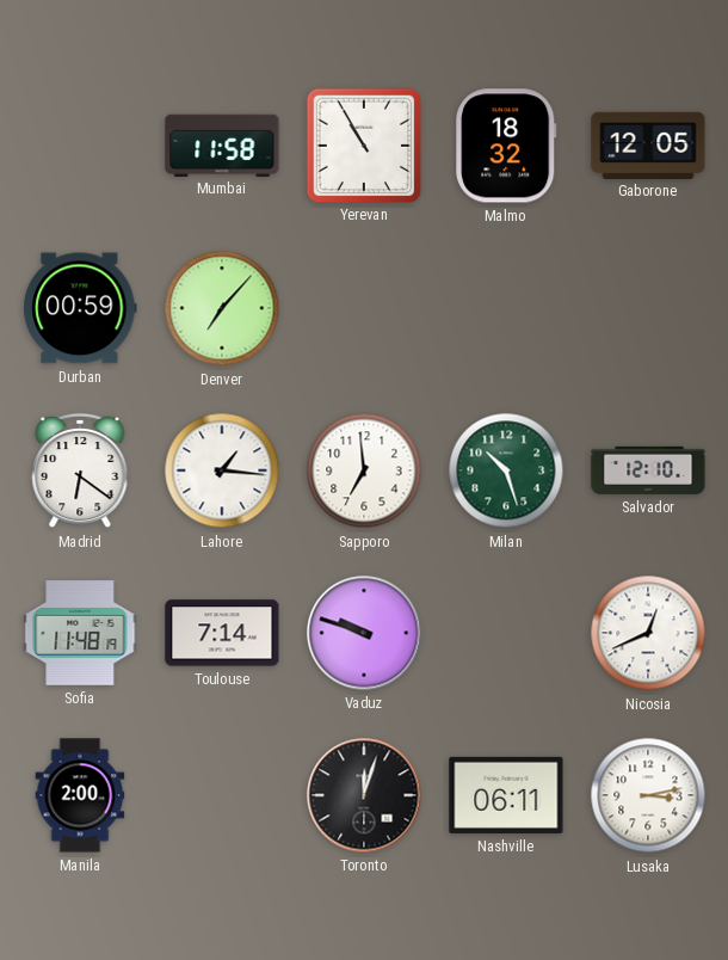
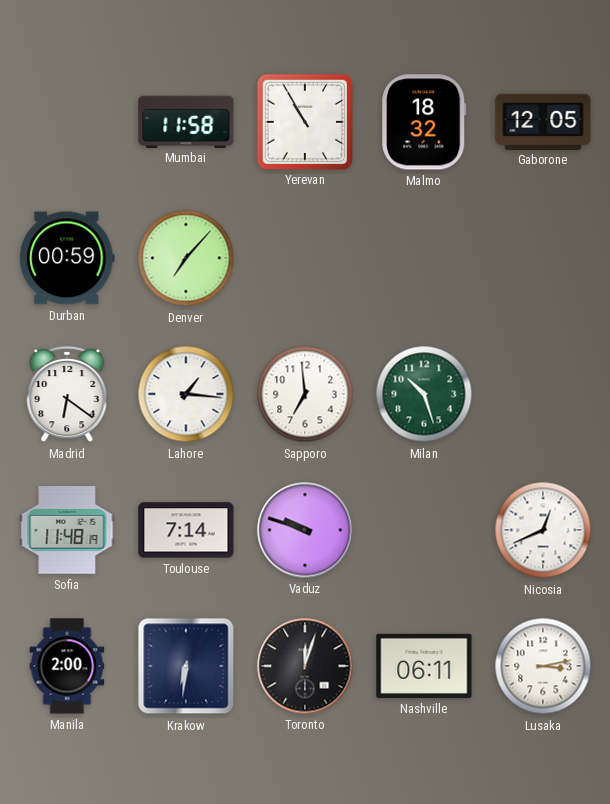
Salvador: 12:10 -> none (648, 470)
Krakow: none -> 6:31 (186, 666)
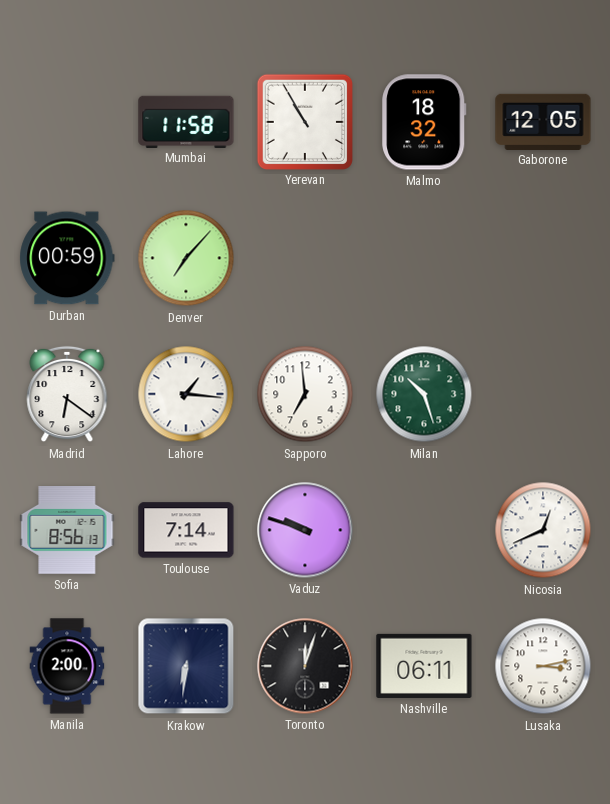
Sofia: 11:48 -> 8:56 (67, 531)
